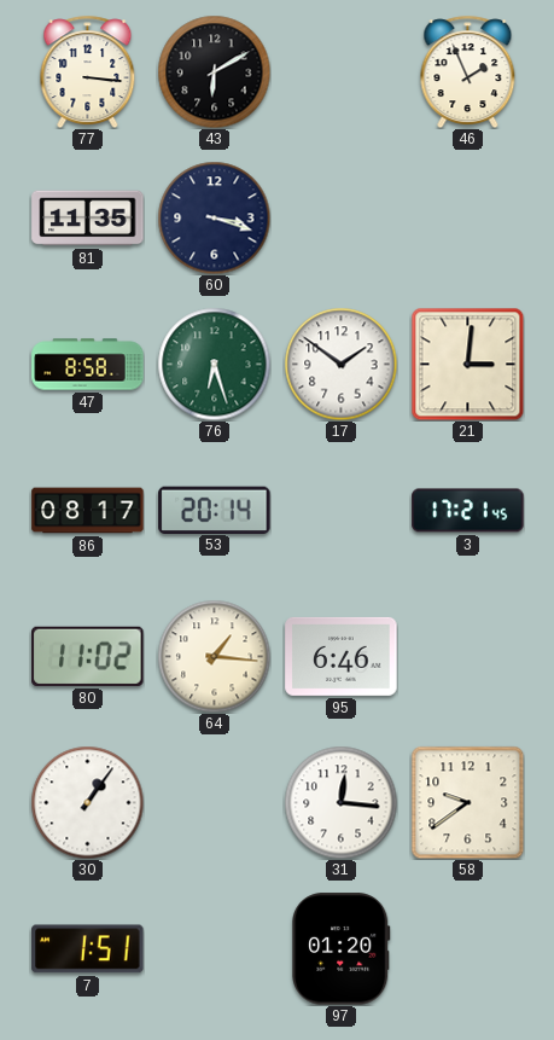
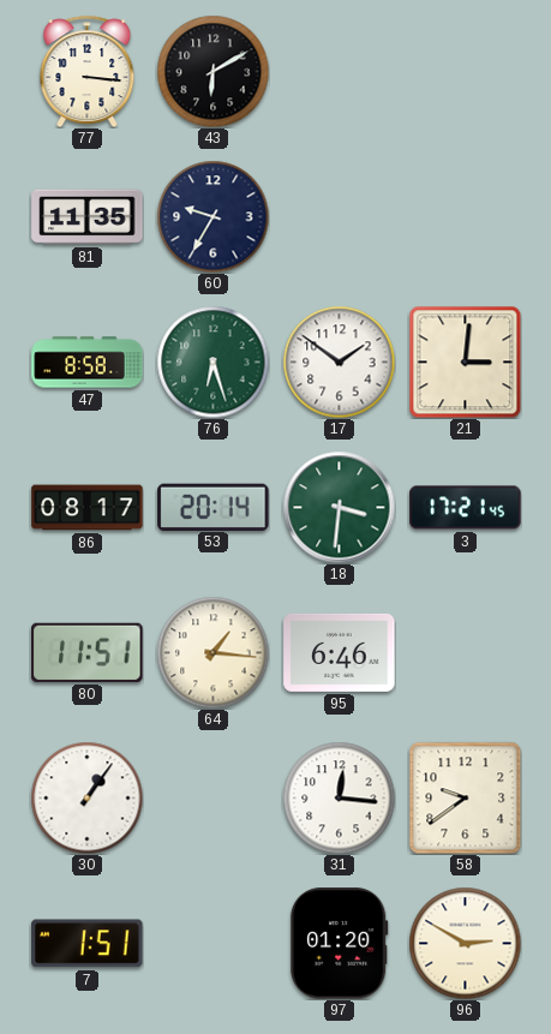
46: 1:56 -> none (468, 71)
60: 3:18 -> 9:35 (212, 216)
18: none -> 3:31 (339, 507)
80: 11:02 -> 11:51 (88, 652)
96: none -> 2:50 (465, 943)
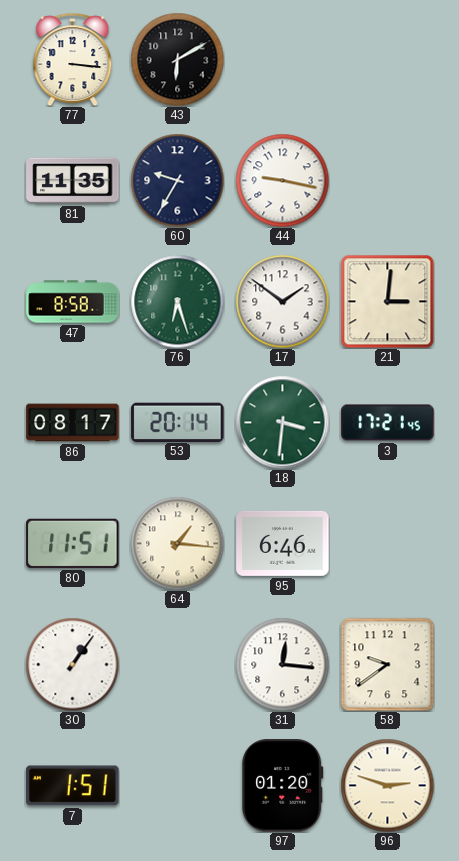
44: none -> 9:17 (282, 180)
96: 2:50 -> 2:48 (387, 785)
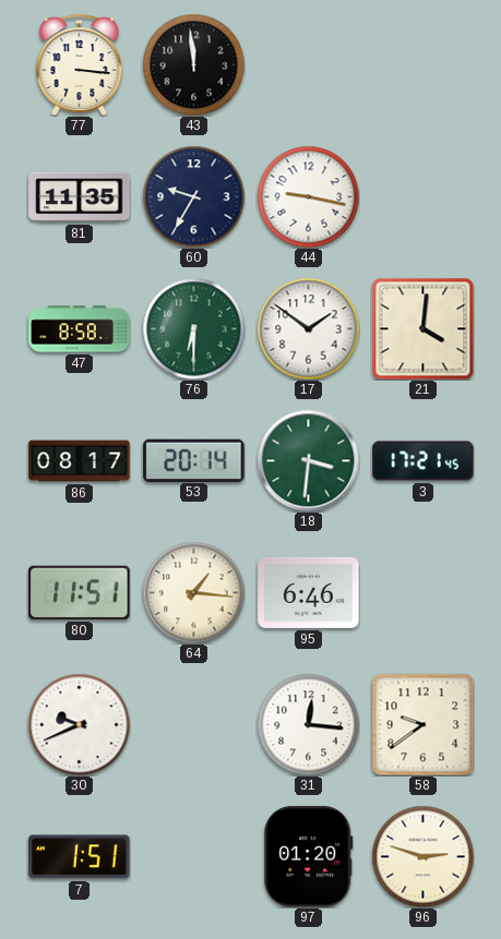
43: 6:10 -> 11:59 (193, 64)
76: 6:27 -> 6:30 (193, 328)
21: 3:01 -> 4:01 (422, 328)
30: 1:06 -> 9:41 (79, 724)
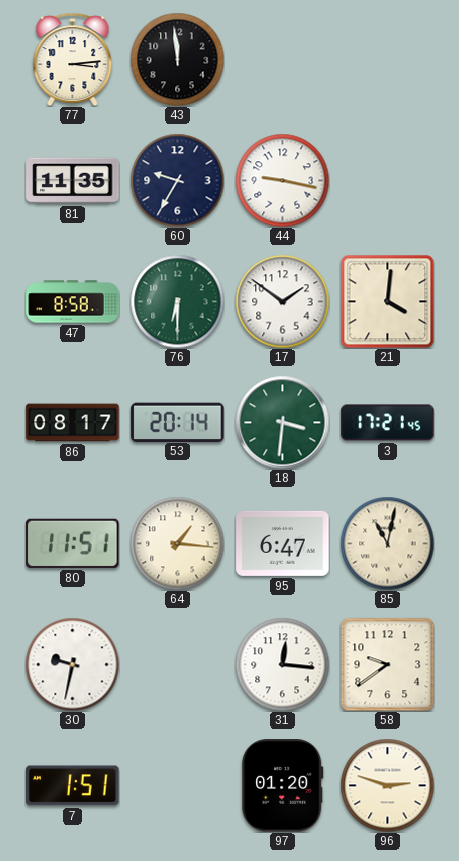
77: 3:16 -> 3:14 (73, 59)
95: 6:46 -> 6:47 (283, 543)
85: none -> 11:02 (387, 543)
30: 9:41 -> 9:32 (72, 664)
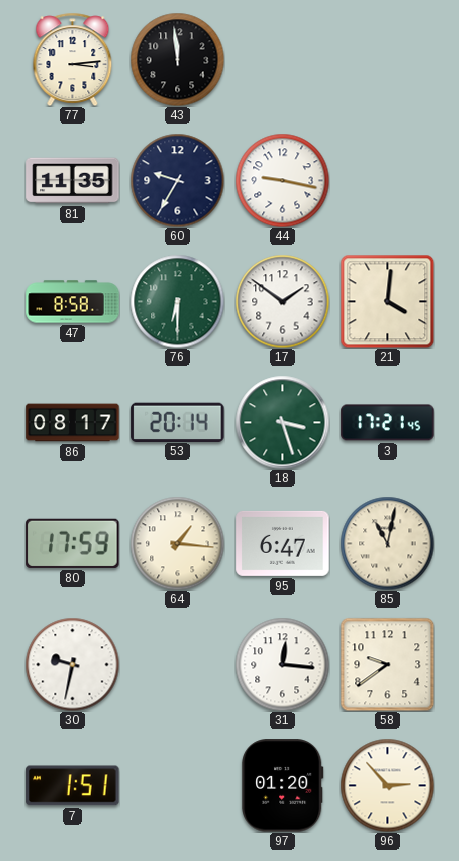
18: 3:31 -> 3:27 (282, 422)
80: 11:51 -> 17:59 (73, 543)
96: 2:48 -> 2:53 (387, 785)
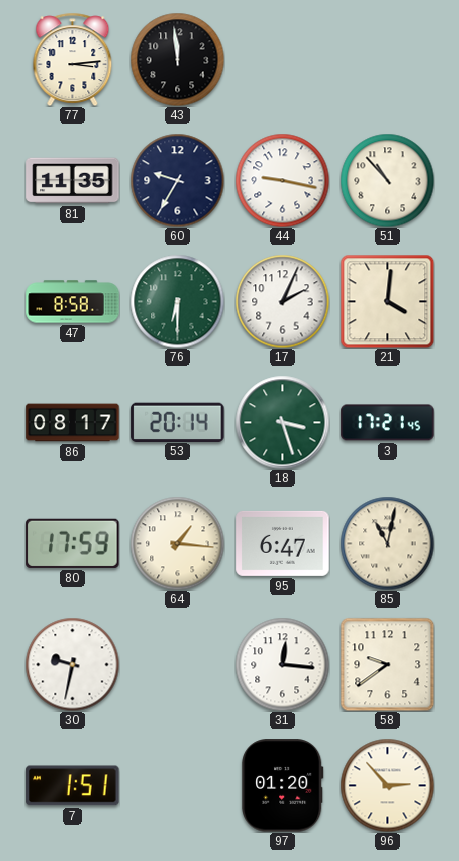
51: none -> 10:53 (387, 180)
17: 1:51 -> 2:04 (282, 301)
